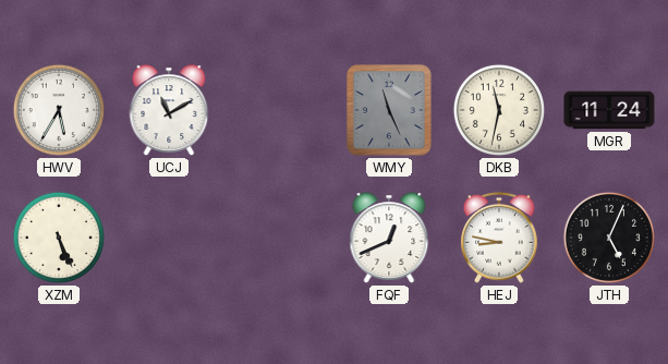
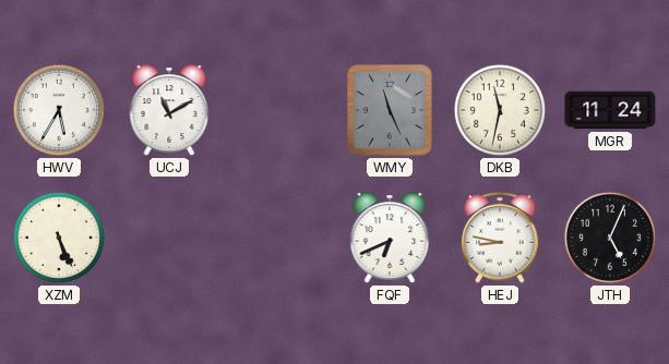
FQF: 12:41 -> 6:41 (390, 238)
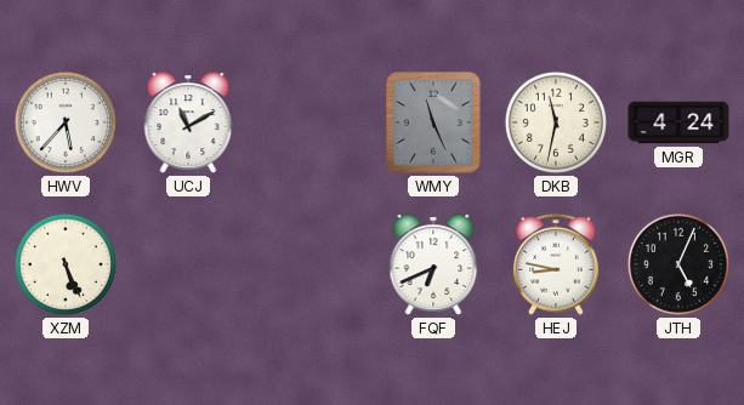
HWV: 5:35 -> 5:37 (66, 122)
MGR: 11:24 -> 4:24 (678, 122)
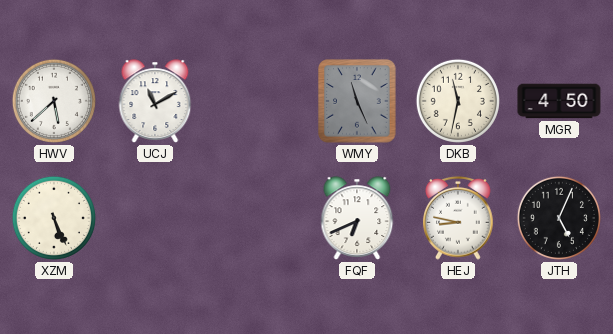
HWV: 5:37 -> 5:38 (54, 101)
MGR: 4:24 -> 4:50 (559, 101)
